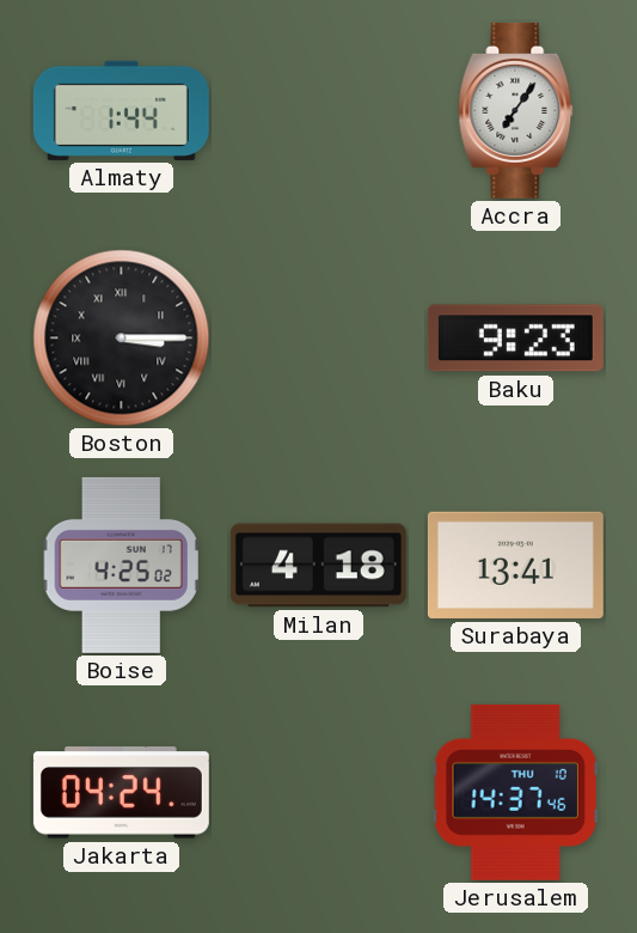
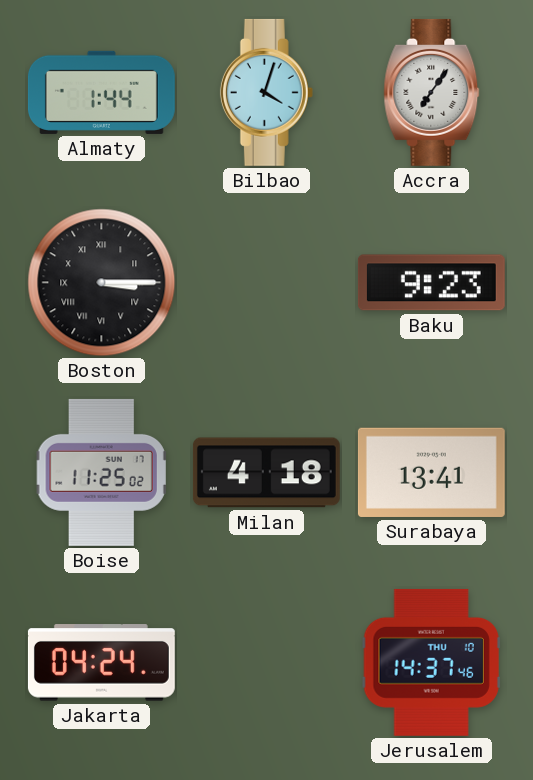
Bilbao: none -> 4:03 (266, 92)
Boise: 4:25 -> 11:25 (101, 472)
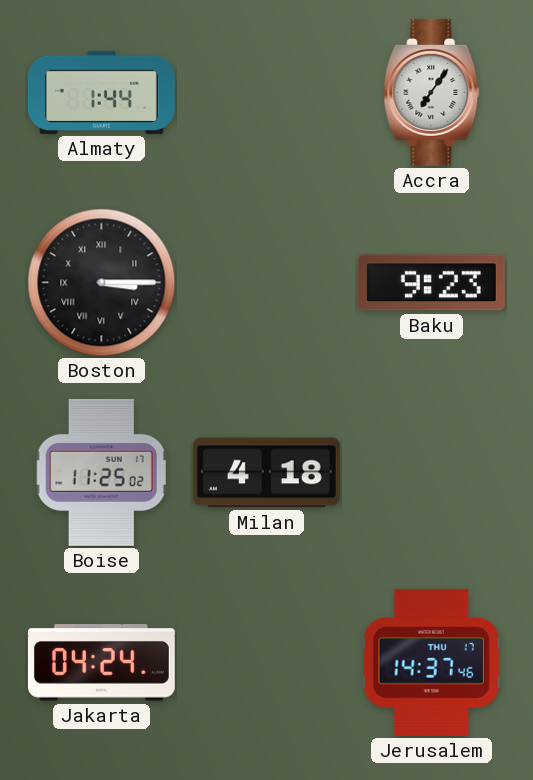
Bilbao: 4:03 -> none (266, 92)
Surabaya: 13:41 -> none (431, 472)
Jerusalem date: THU 10 -> THU 17 (431, 662)
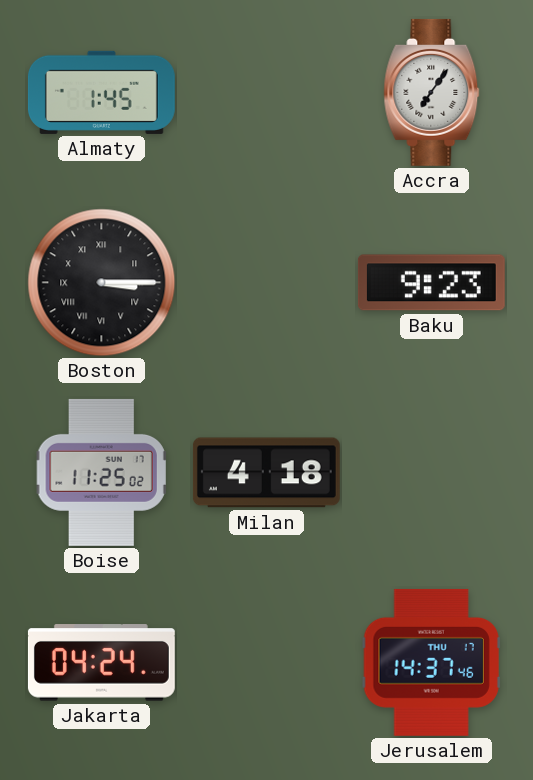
Almaty: 1:44 -> 1:45 (101, 92)
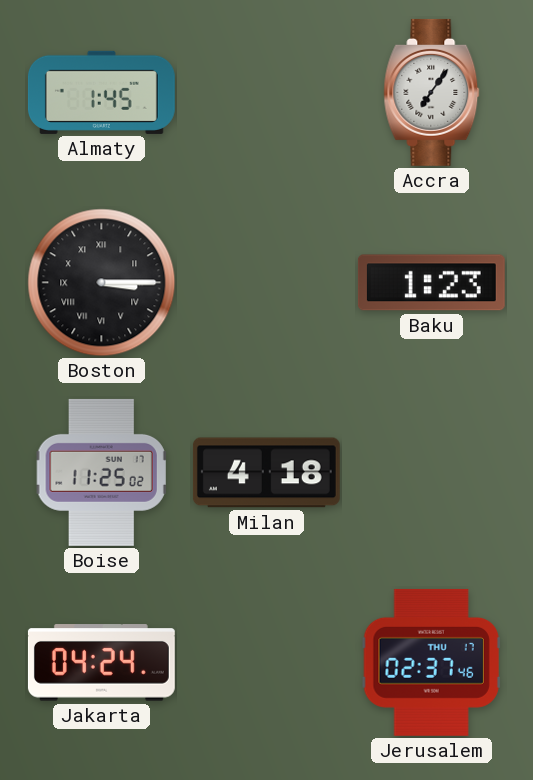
Baku: 9:23 -> 1:23 (431, 283)
Jerusalem: 14:37 -> 02:37 (431, 662)
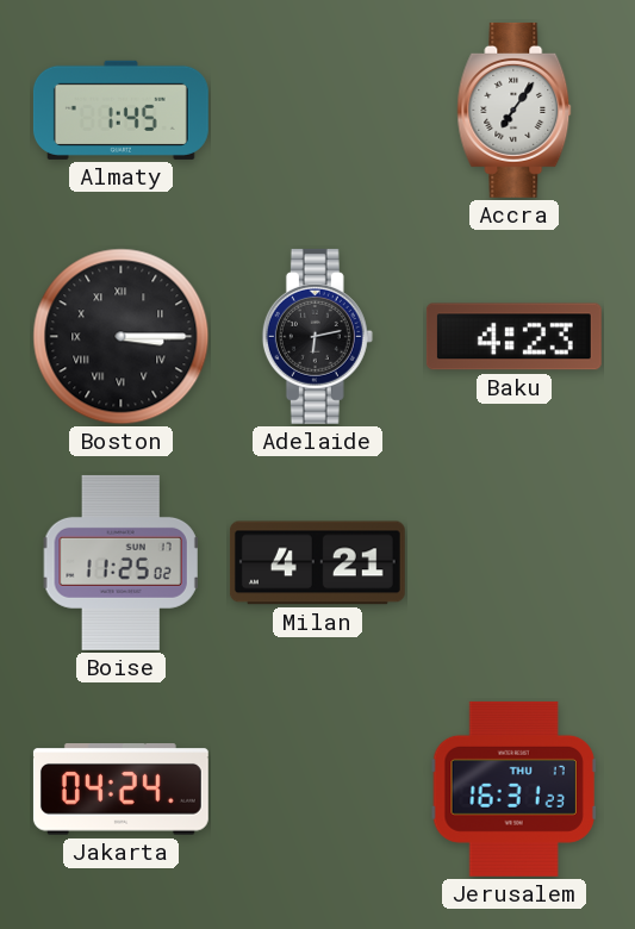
Adelaide: none -> 6:13 (317, 336)
Baku: 1:23 -> 4:23 (513, 337)
Milan: 4:18 -> 4:21 (317, 563)
Jerusalem: 02:37 -> 16:31 (513, 788)
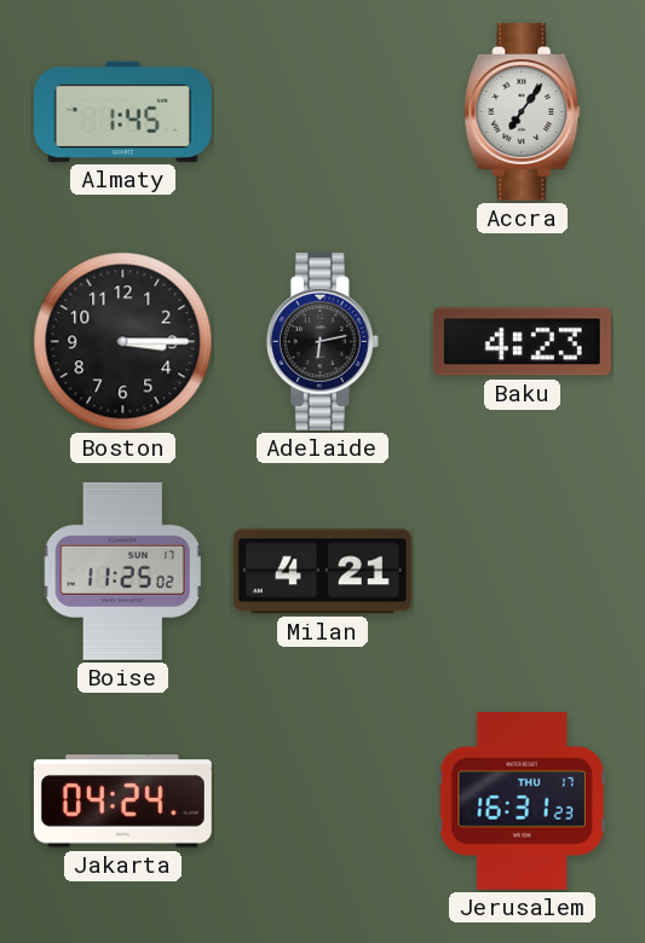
Boston numerals: Roman -> Arabic (123, 342)
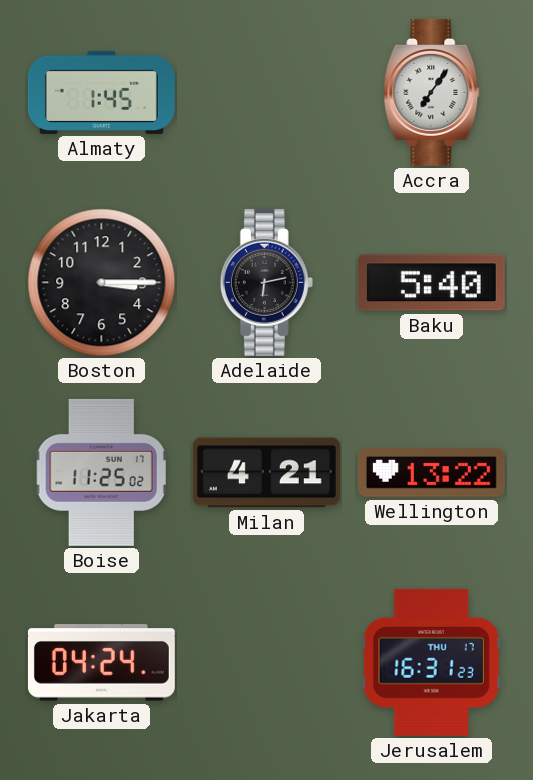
Baku: 4:23 -> 5:40 (431, 283)
Wellington: none -> 13:22 (431, 473)
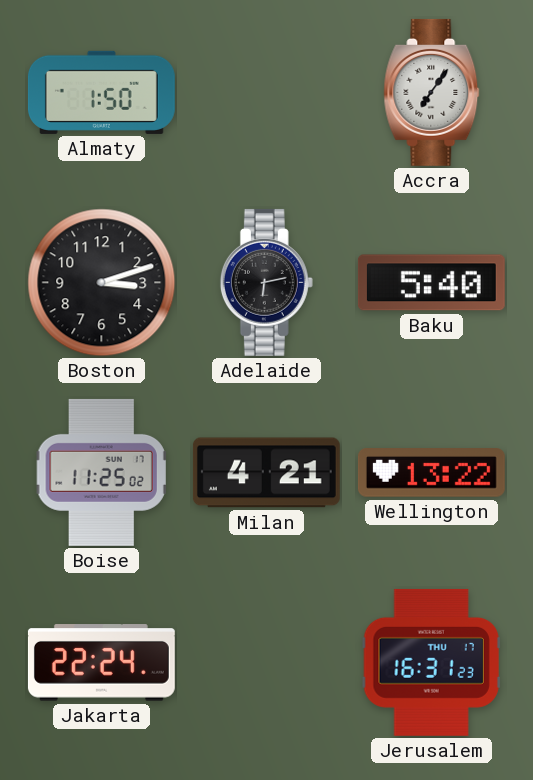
Almaty: 1:45 -> 1:50 (101, 92)
Boston: 3:15 -> 3:12 (102, 283)
Jakarta: 04:24 -> 22:24 (101, 663)
